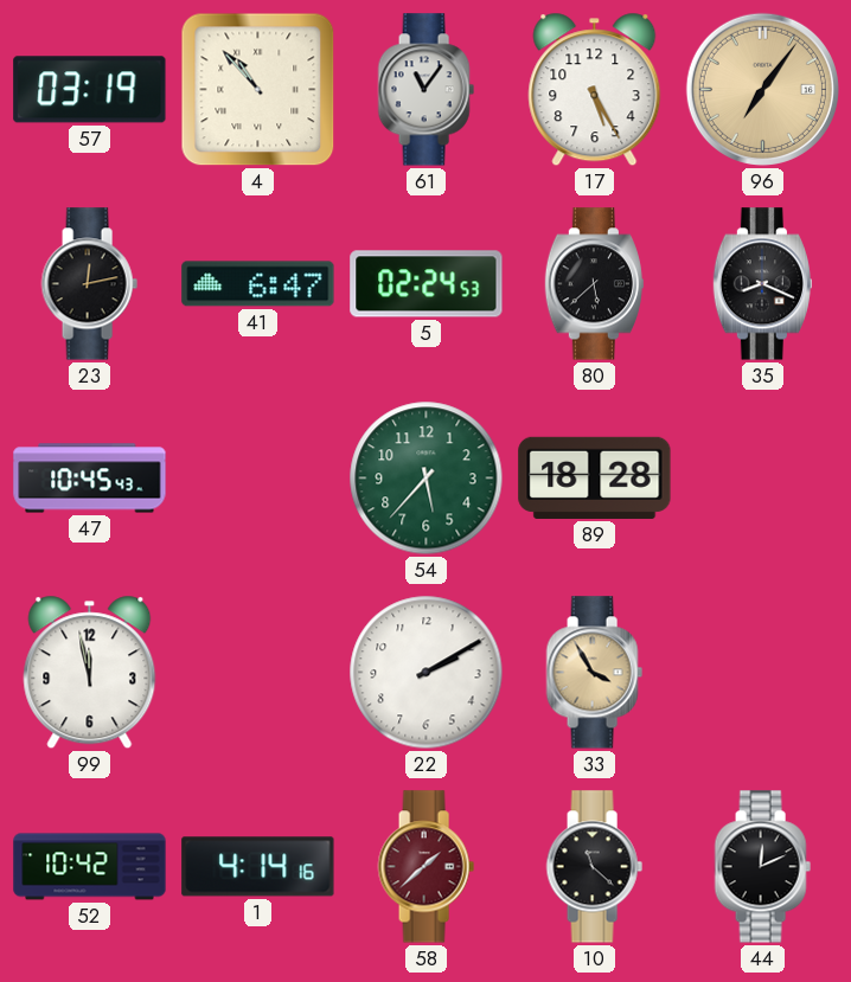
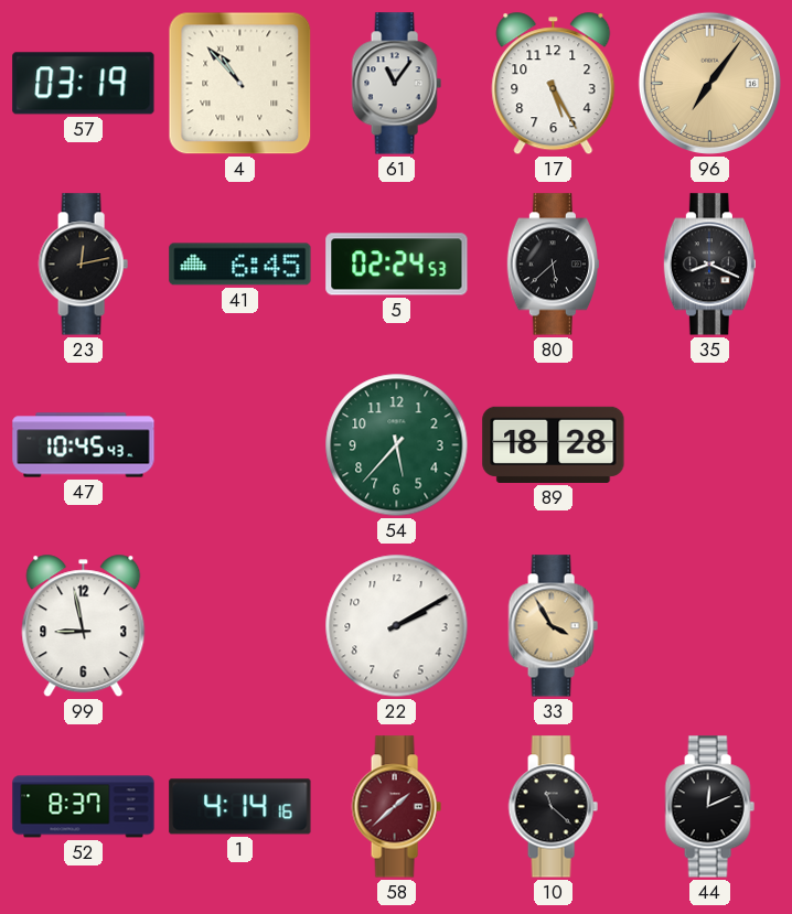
41: 6:47 -> 6:45 (240, 265)
99: 11:58 -> 8:58 (84, 626)
52: 10:42 -> 8:37 (84, 807)
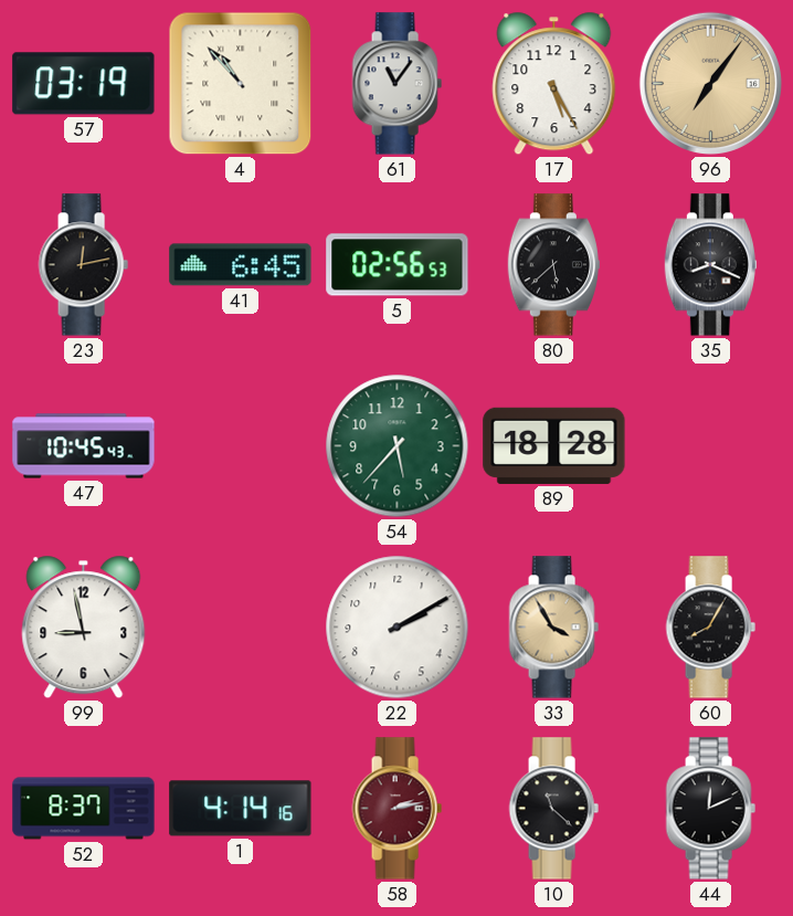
5: 02:24 -> 02:56 (398, 265)
60: none -> 8:05 (710, 628)
58: 1:38 -> 2:13 (396, 809)
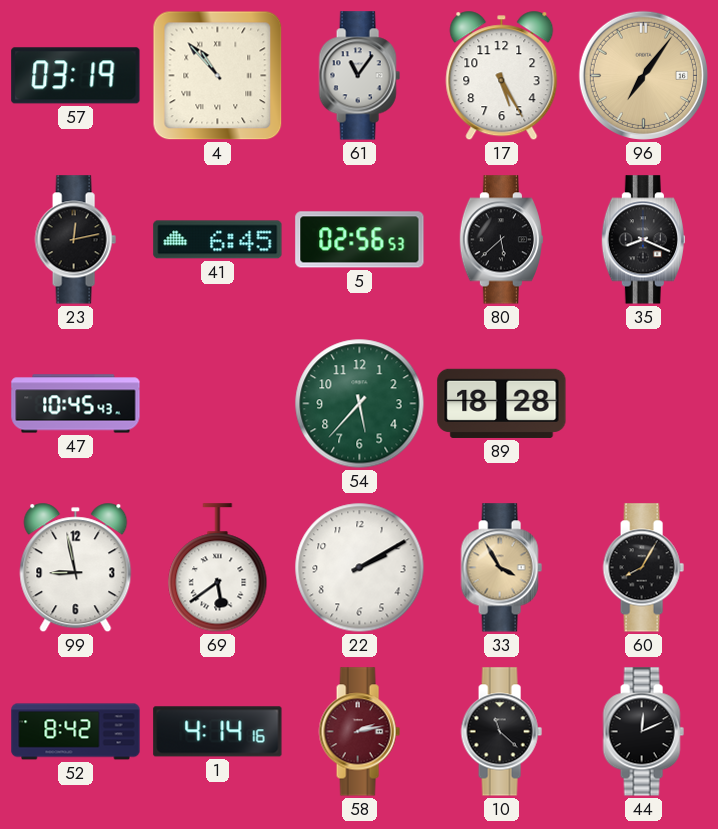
69: none -> 5:39 (218, 568)
52: 8:37 -> 8:42 (76, 732)
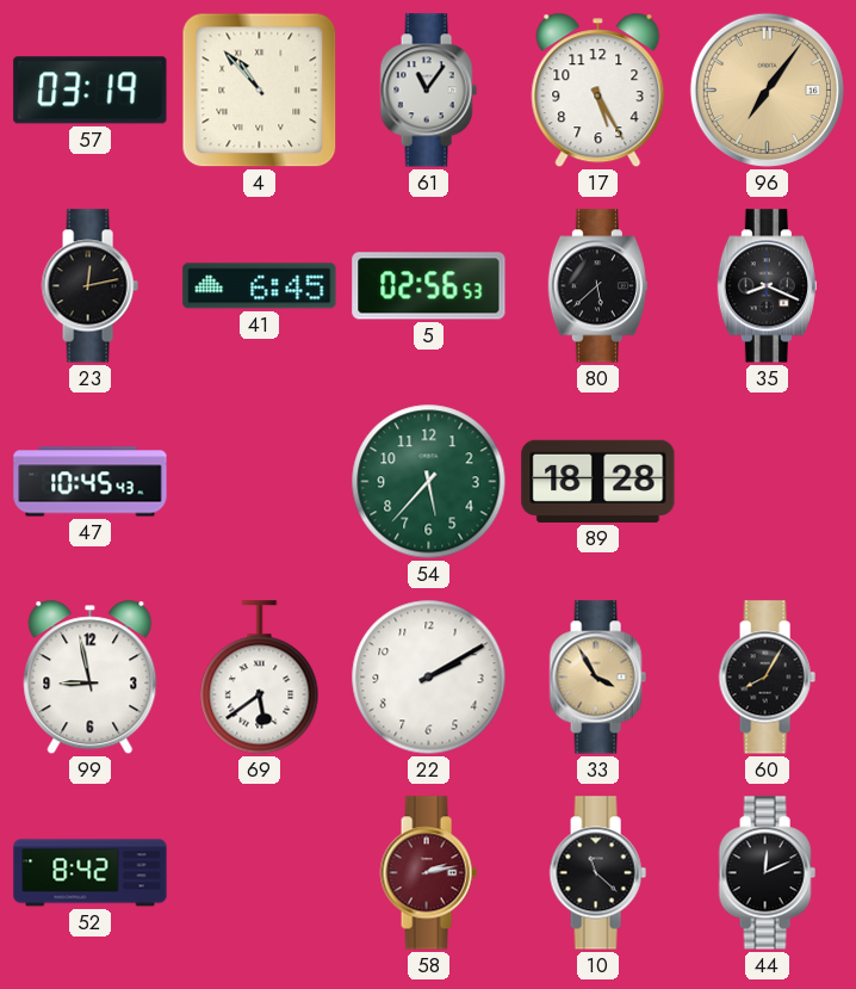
1: 4:14 -> none (218, 732)
